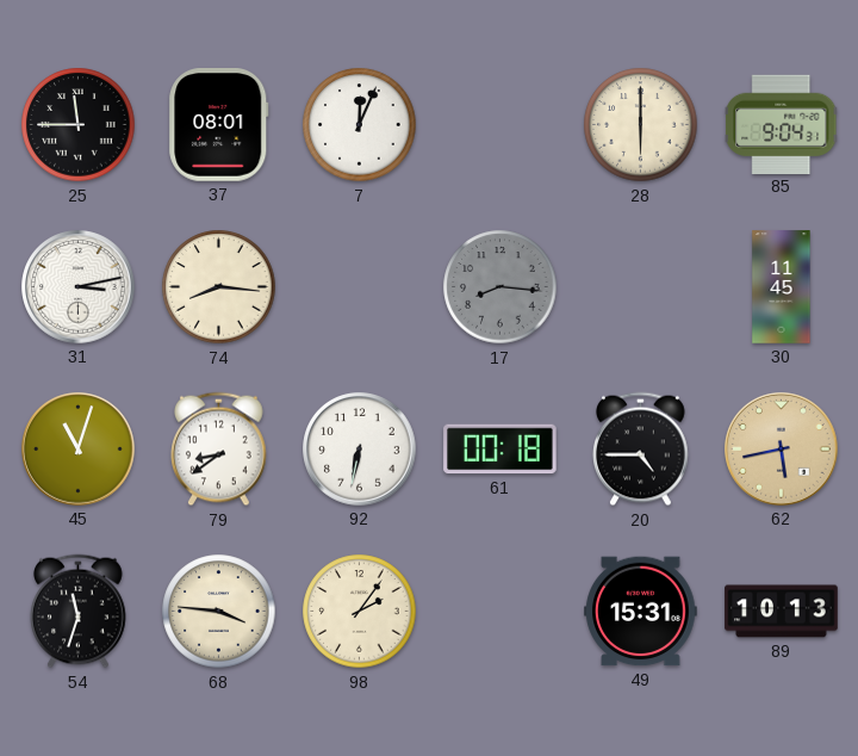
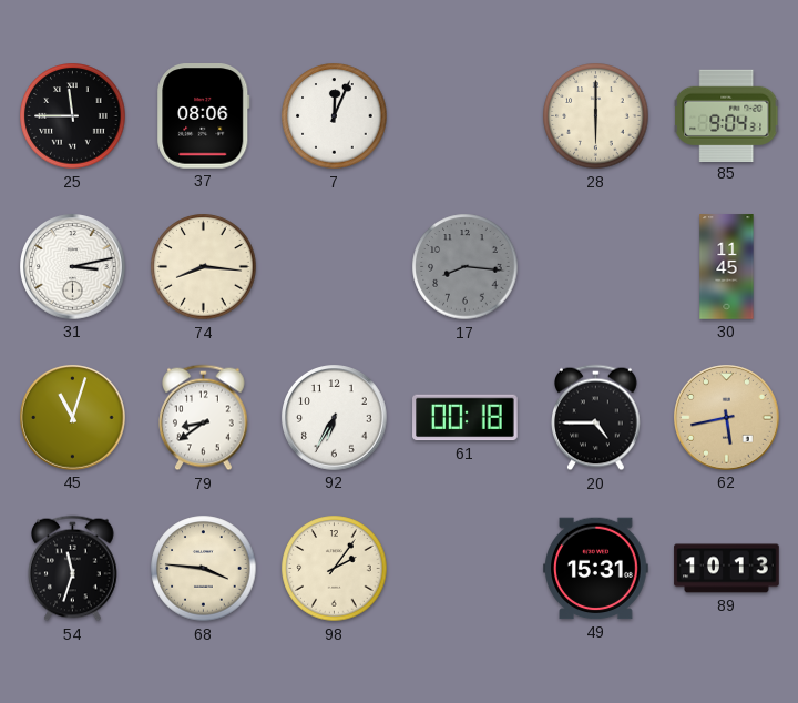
37: 08:01 -> 08:06 (204, 116)
92: 6:32 -> 6:35 (335, 418)
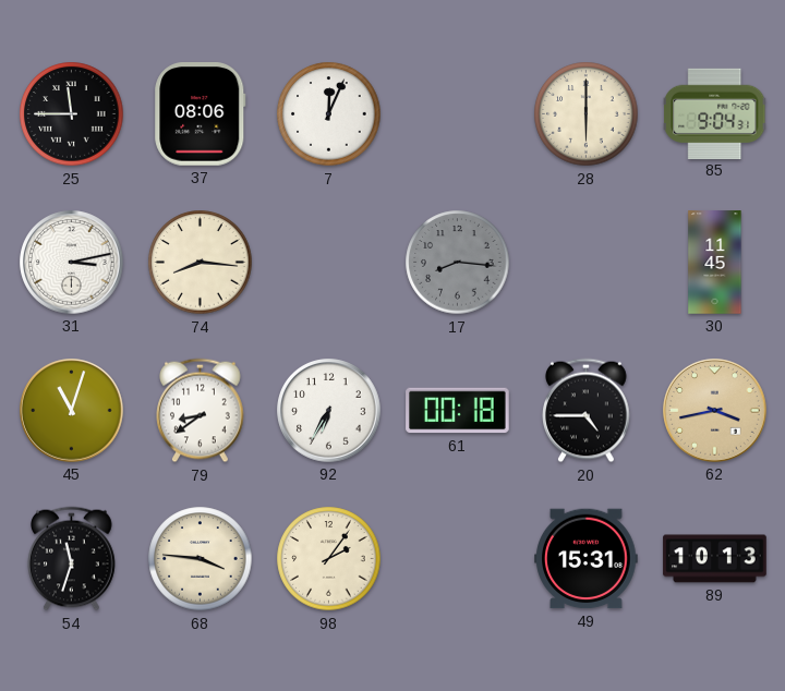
62: 5:43 -> 3:43 (715, 411)
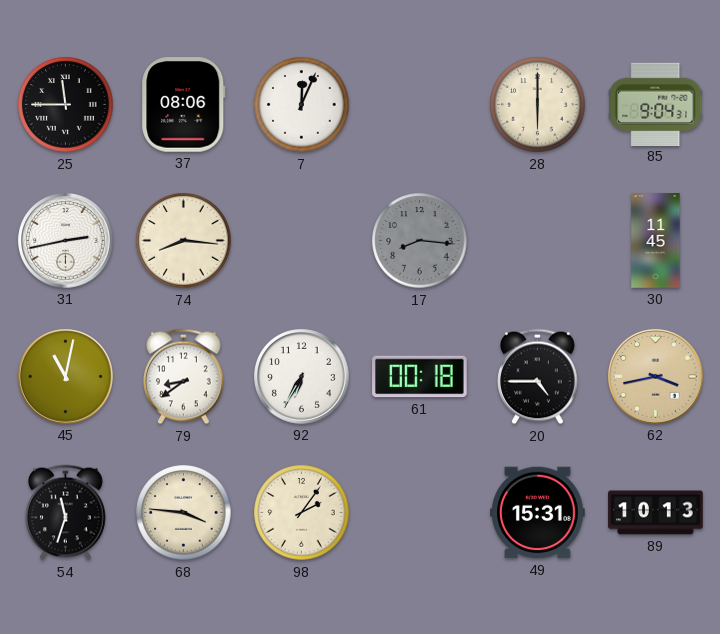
31: 3:13 -> 2:43 (66, 241)
45: 11:03 -> 11:02 (66, 377)
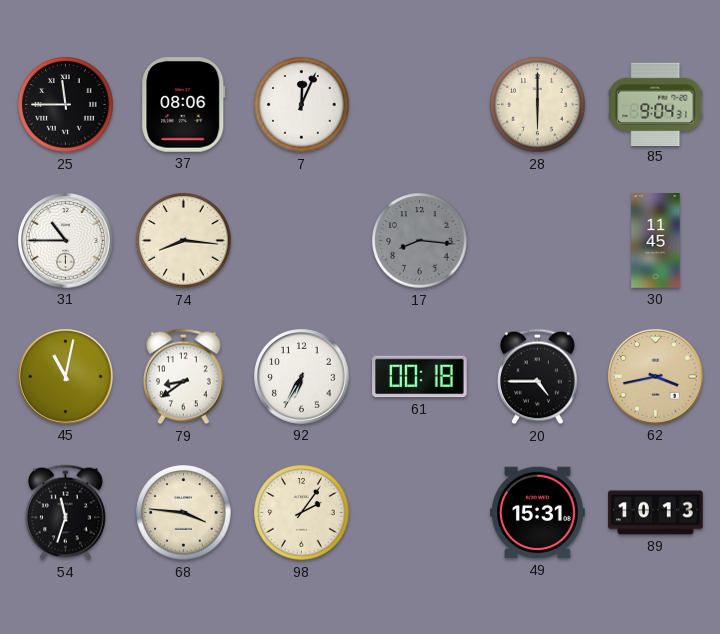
31: 2:43 -> 10:45 (66, 241)
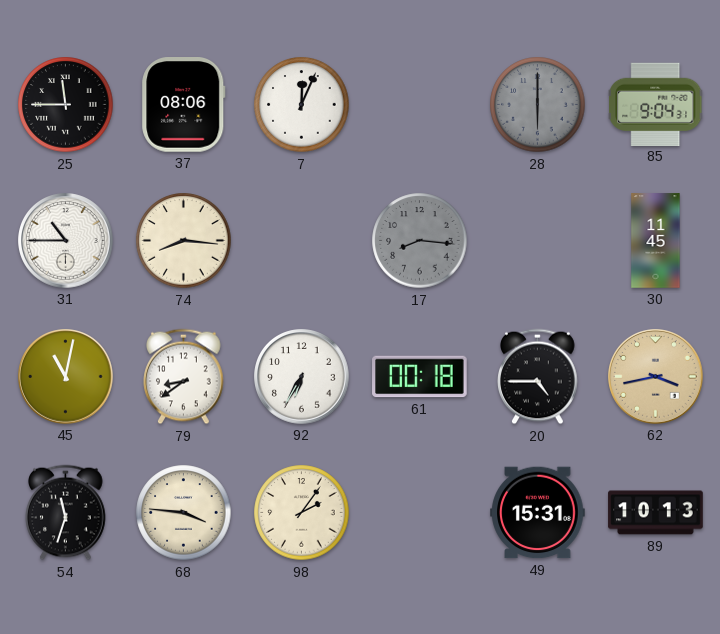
28 dial: cream -> grey (538, 105)
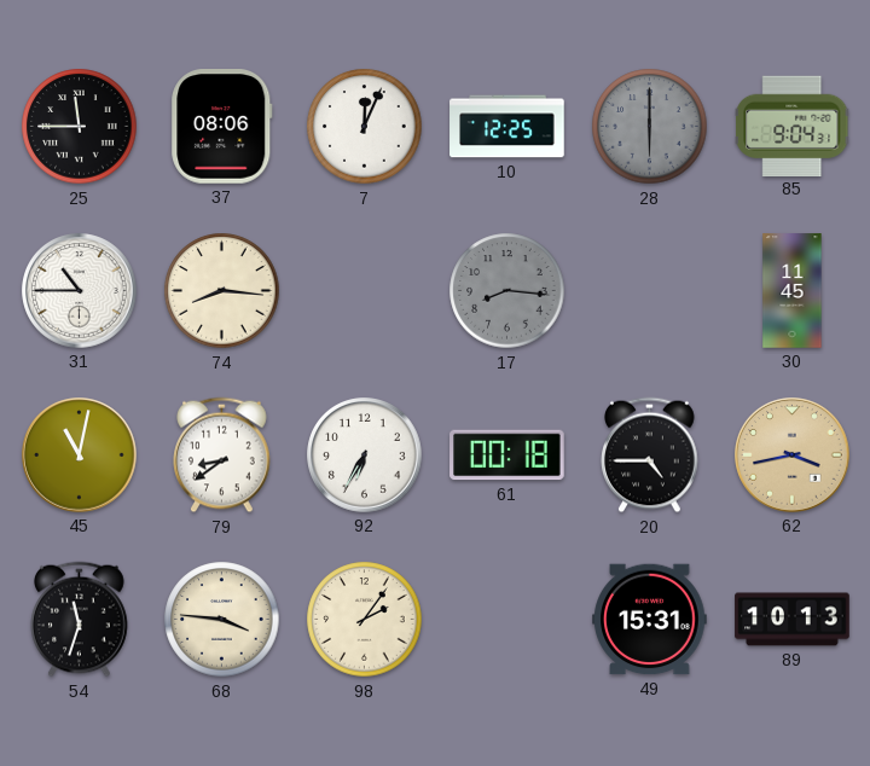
10: none -> 12:25 (507, 127)
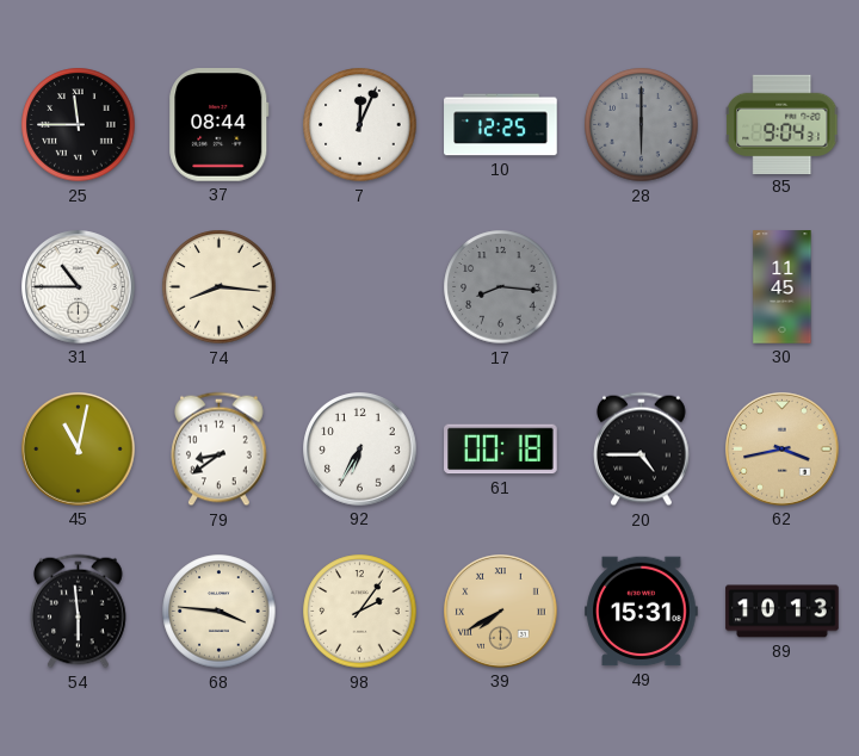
37: 08:06 -> 08:44 (220, 125)
54: 11:33 -> 5:59 (79, 612)
39: none -> 7:40 (501, 612)
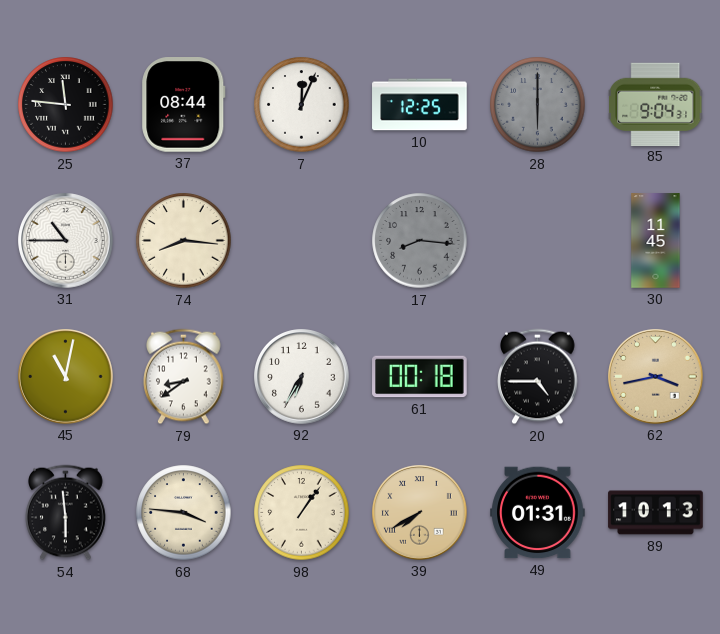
25: 11:45 -> 11:46 (66, 105)
98: 2:06 -> 1:06 (302, 513)
49: 15:31 -> 01:31 (538, 513)
